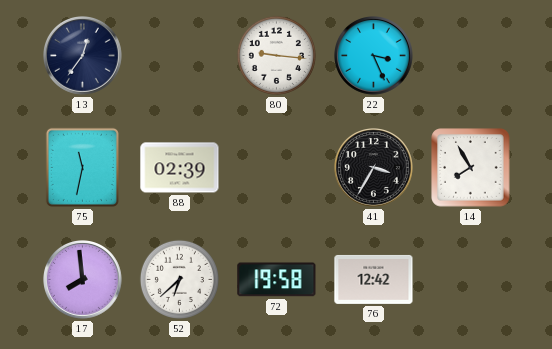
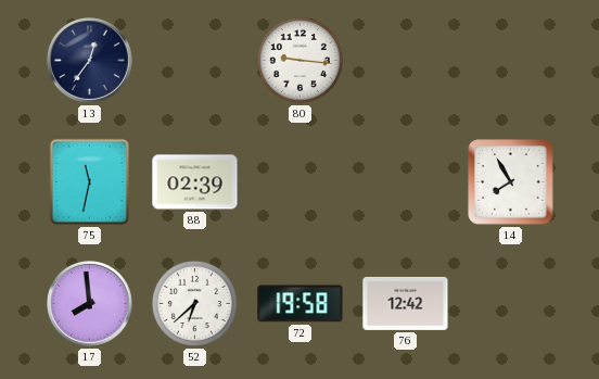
22: 3:26 -> none (374, 56)
41: 3:35 -> none (374, 168)
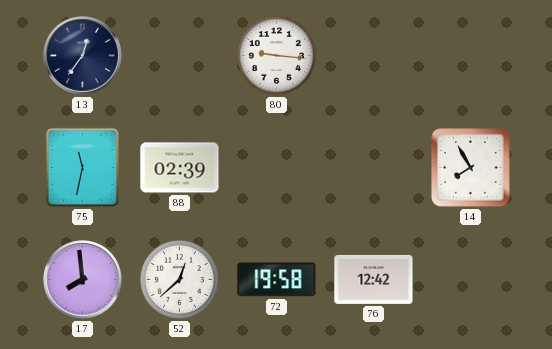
52: 6:38 -> 12:38 (179, 279)
